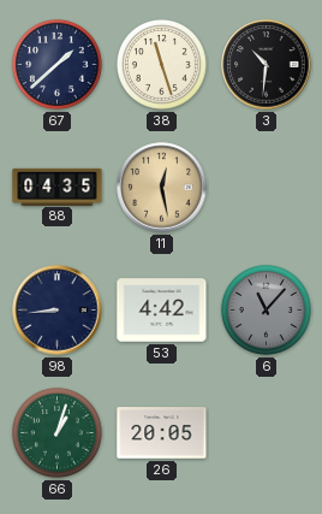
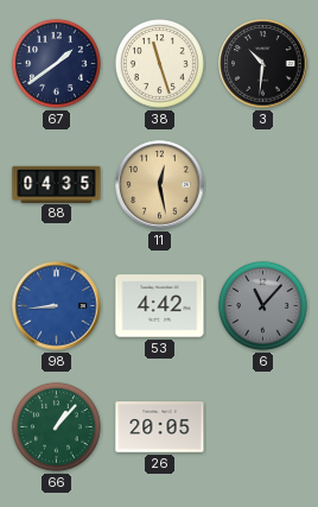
67: 1:38 -> 1:39 (57, 64)
98 dial: navy -> blue (57, 306)
66: 1:03 -> 1:07 (57, 427)
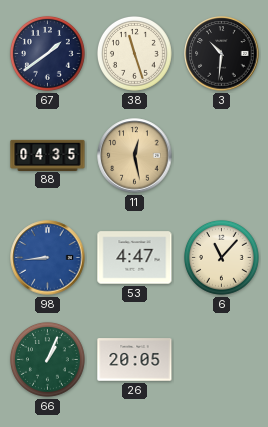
53: 4:42 -> 4:47 (135, 258)
6 dial: grey -> cream (222, 258)
66: 1:07 -> 1:04 (48, 360)
